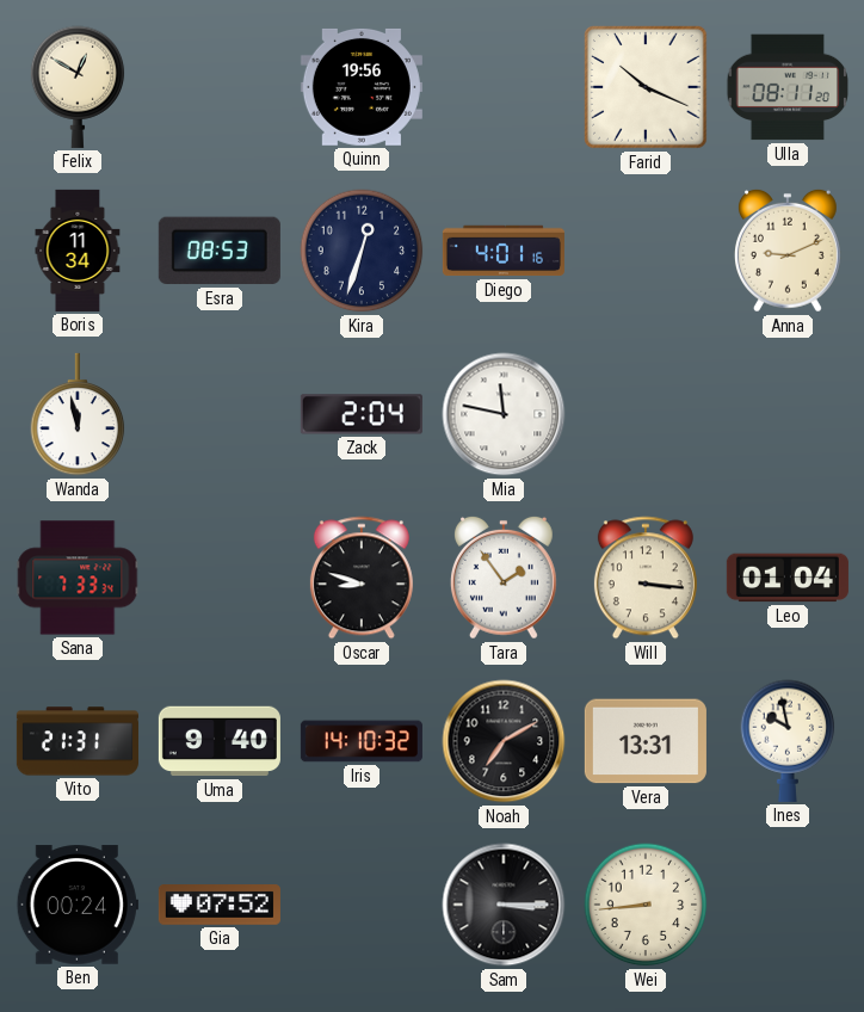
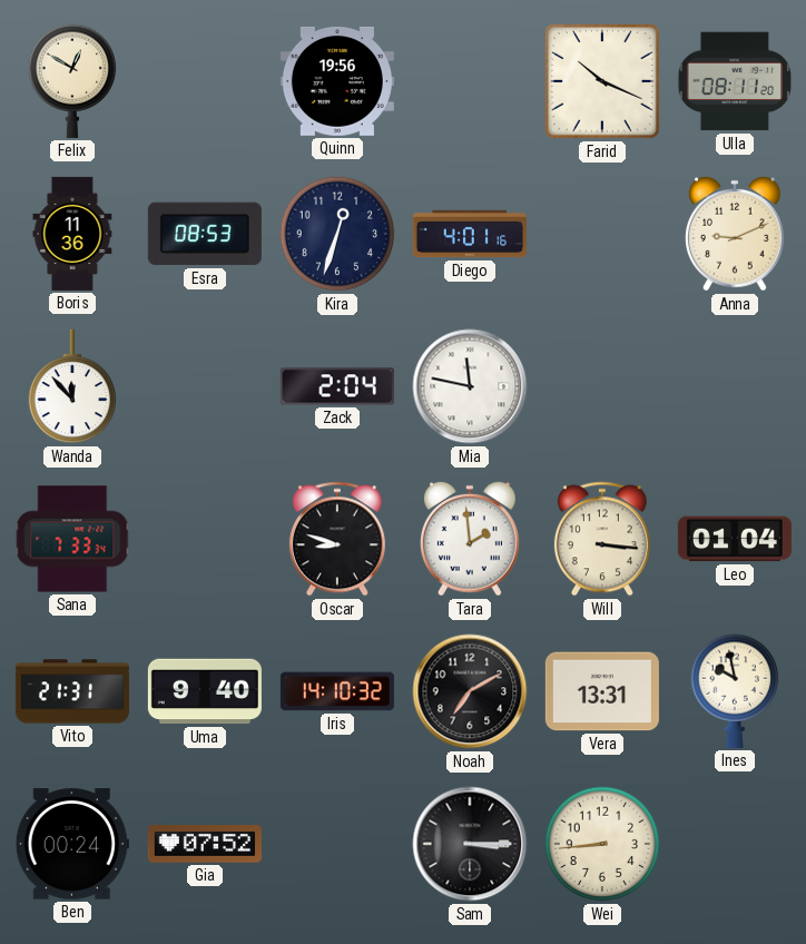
Boris: 11:34 -> 11:36 (72, 234)
Wanda: 11:58 -> 11:53 (72, 386)
Tara: 1:54 -> 1:59 (470, 539)
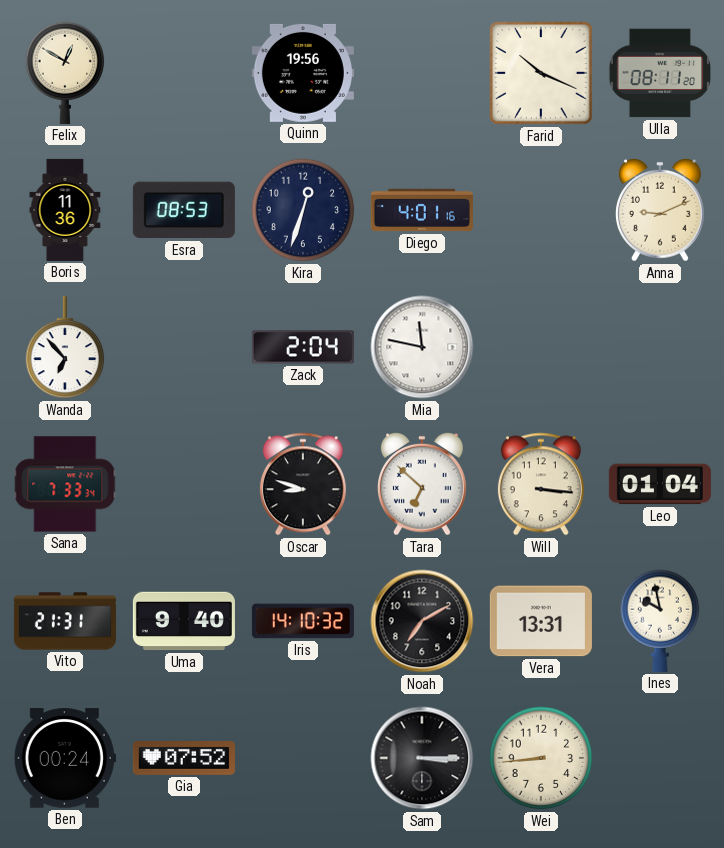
Wanda: 11:53 -> 6:53 (65, 347)
Tara: 1:59 -> 6:52 (422, 484)
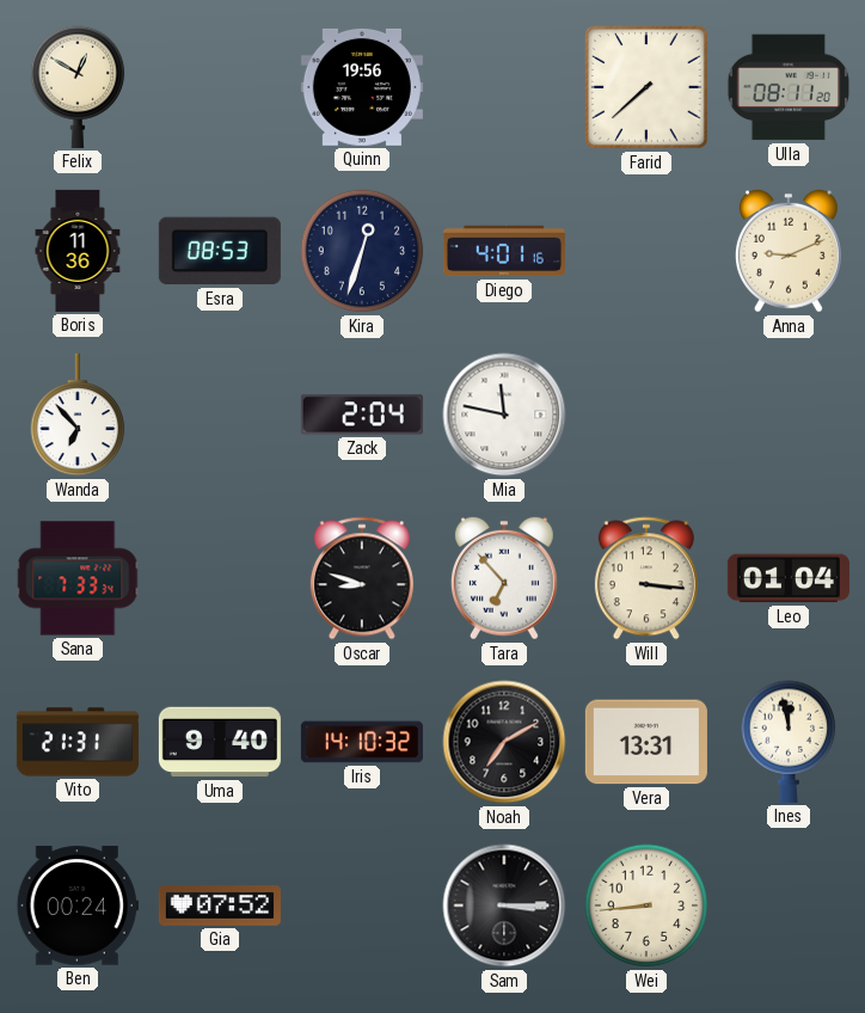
Farid: 10:19 -> 7:38 (646, 87)
Tara: 6:52 -> 6:53 (504, 578)
Ines: 9:58 -> 11:58 (789, 742)
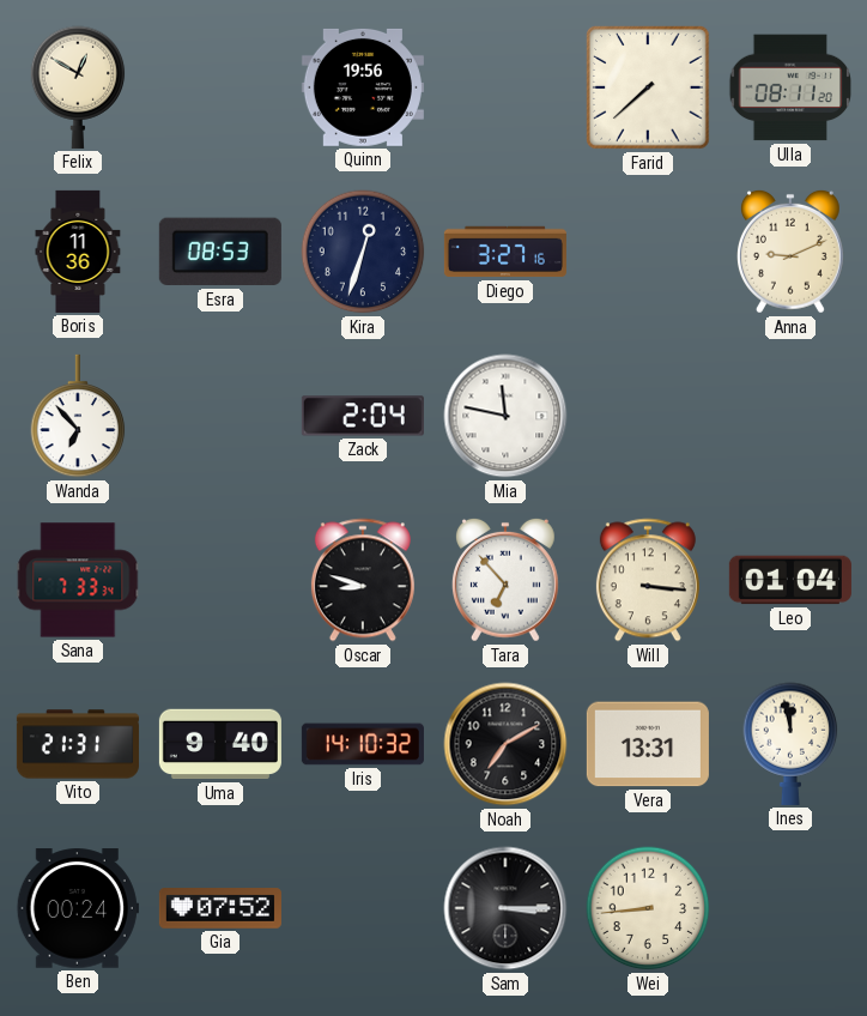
Diego: 4:01 -> 3:27 (505, 252)
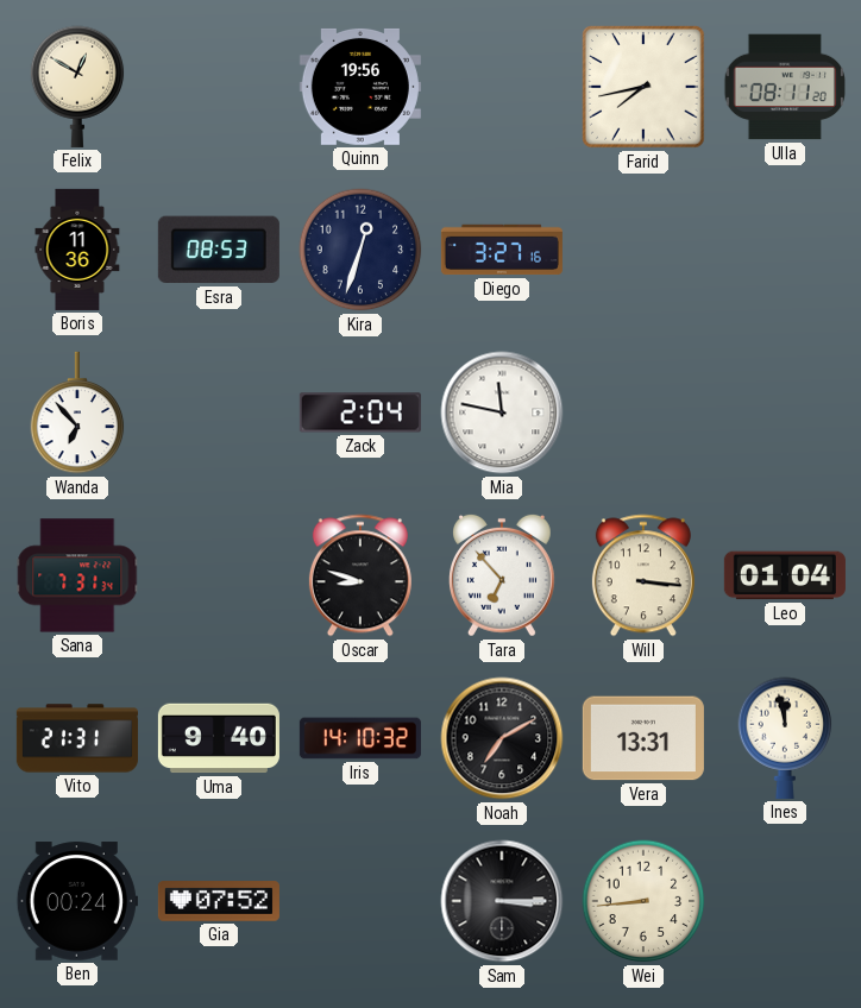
Farid: 7:38 -> 7:43 (643, 87)
Anna: 9:11 -> none (790, 252)
Sana: 7:33 -> 7:31 (77, 575)
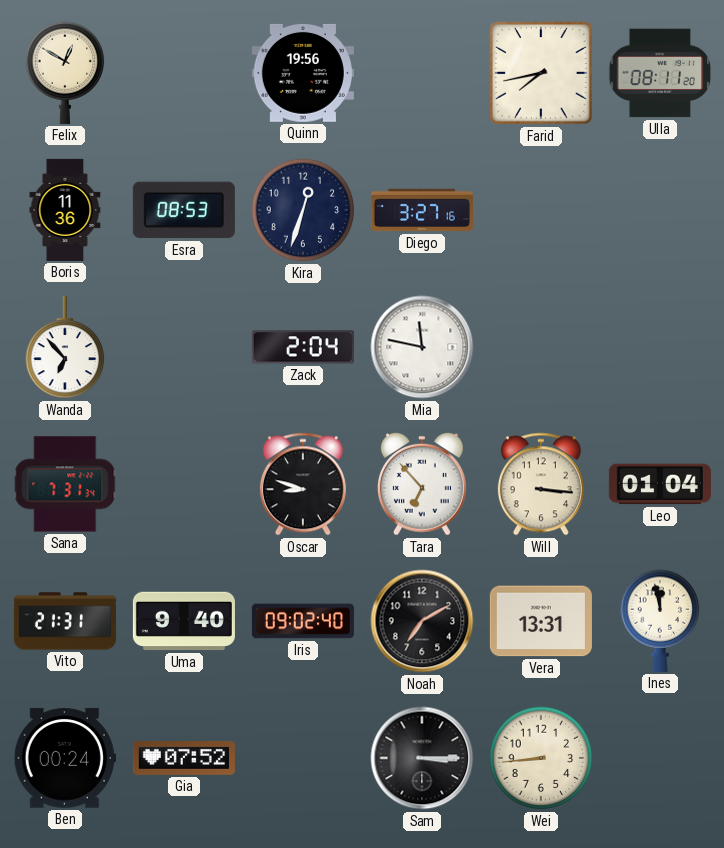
Iris: 14:10 -> 09:02 (303, 621)
